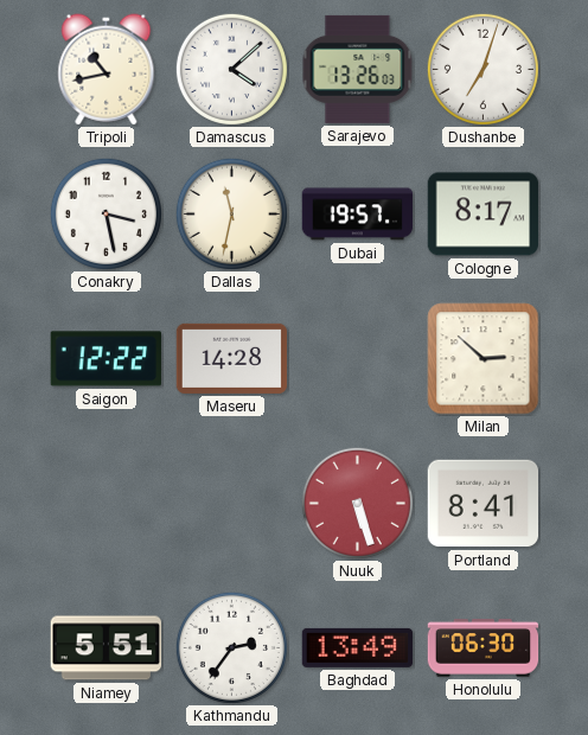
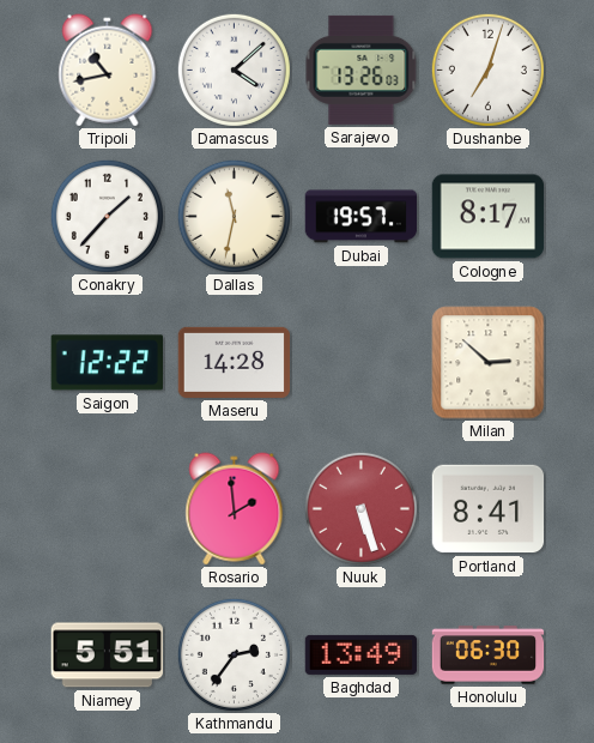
Conakry: 3:28 -> 1:37 (107, 216)
Rosario: none -> 1:59 (235, 509)
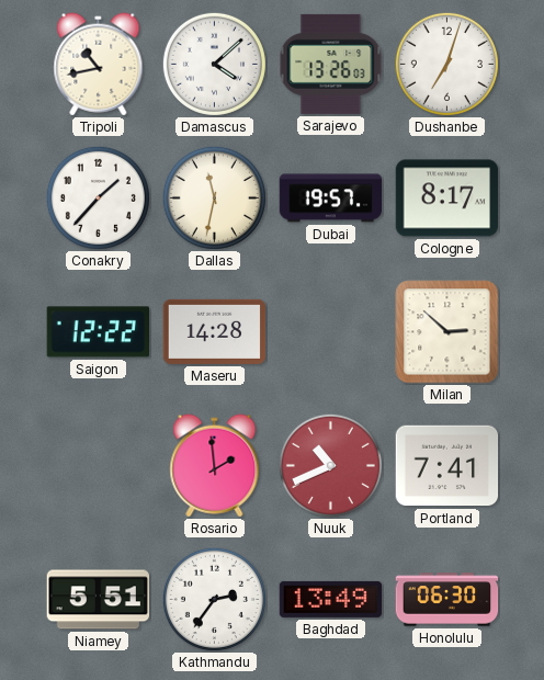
Nuuk: 5:27 -> 10:41 (330, 465)
Portland: 8:41 -> 7:41 (447, 466)
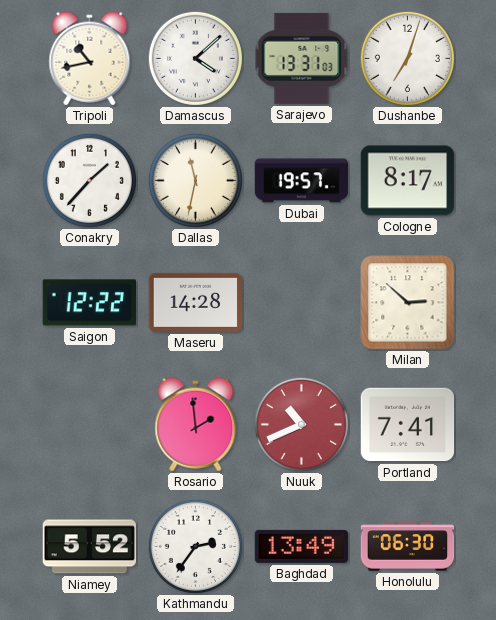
Sarajevo: 13:26 -> 13:31 (302, 58)
Niamey: 5:51 -> 5:52 (90, 547)
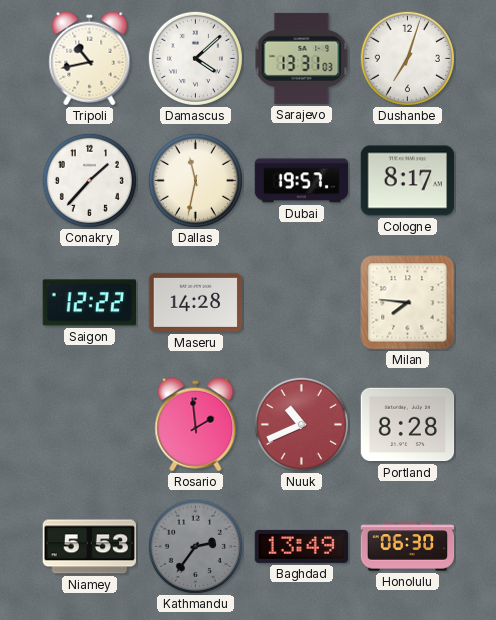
Milan: 2:52 -> 7:46 (408, 303)
Portland: 7:41 -> 8:28 (408, 425)
Niamey: 5:52 -> 5:53 (90, 547)
Kathmandu dial: white -> grey (195, 546)
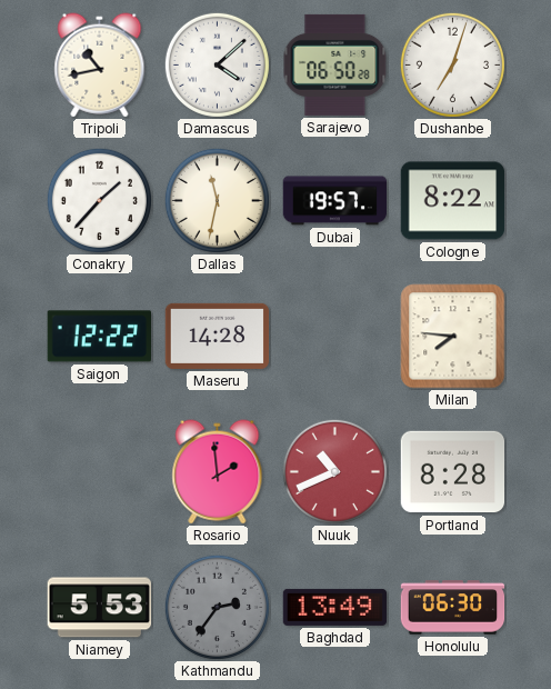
Sarajevo: 13:31 -> 06:50 (335, 64)
Cologne: 8:17 -> 8:22 (453, 201)
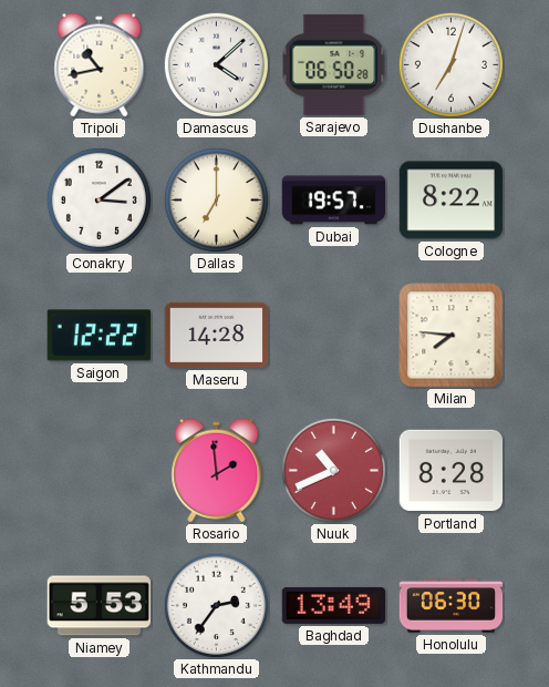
Conakry: 1:37 -> 3:09 (99, 199)
Dallas: 11:32 -> 7:00 (216, 199)
Kathmandu dial: grey -> white (216, 605)
